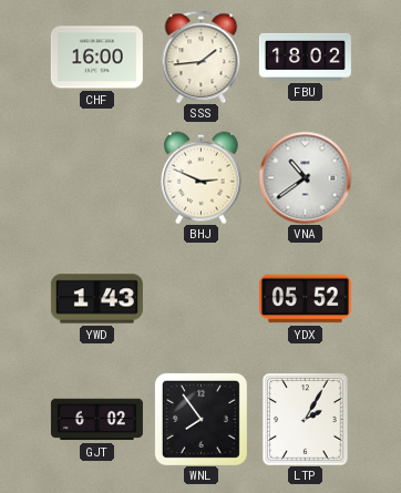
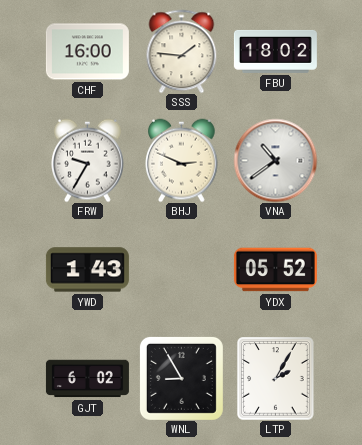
SSS: 1:44 -> 1:46 (182, 51)
FRW: none -> 9:35 (88, 160)
WNL: 7:54 -> 8:55 (181, 378)
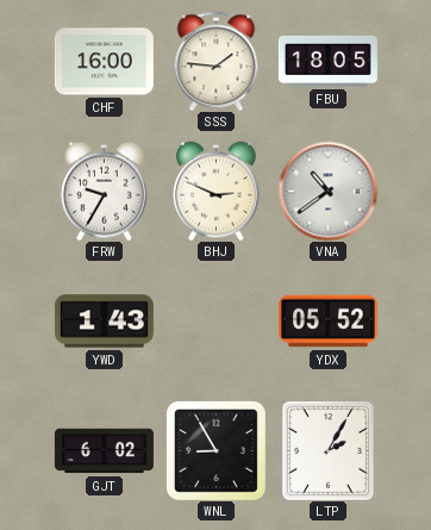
FBU: 18:02 -> 18:05 (327, 61)
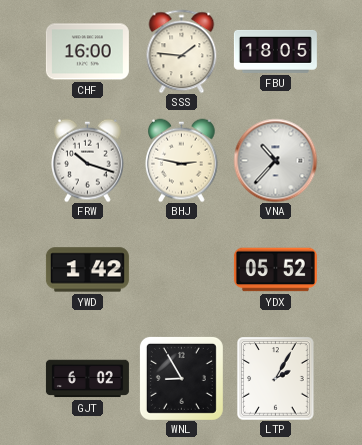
FRW: 9:35 -> 10:18 (88, 160)
BHJ: 2:49 -> 2:47 (182, 160)
VNA: 10:39 -> 10:37 (275, 160)
YWD: 1:43 -> 1:42 (87, 270)
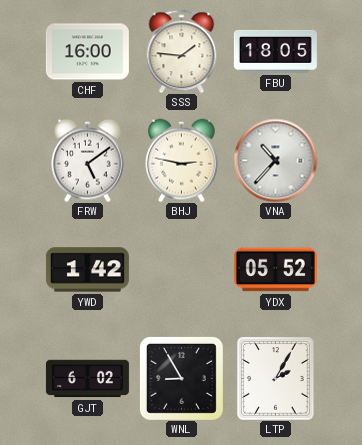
FRW: 10:18 -> 5:09 (88, 160)
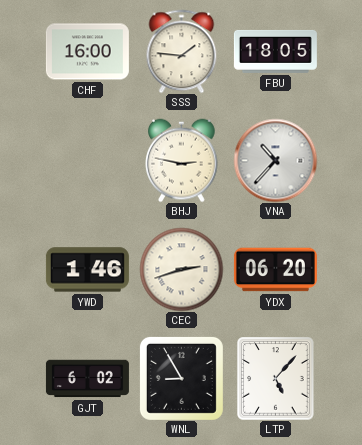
FRW: 5:09 -> none (88, 160)
YWD: 1:42 -> 1:46 (87, 270)
CEC: none -> 2:42 (181, 269)
YDX: 05:52 -> 06:20 (275, 270)
LTP: 2:05 -> 5:07 (276, 378)
